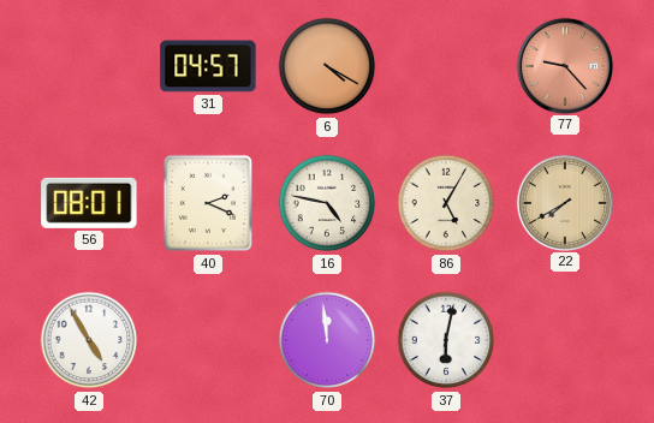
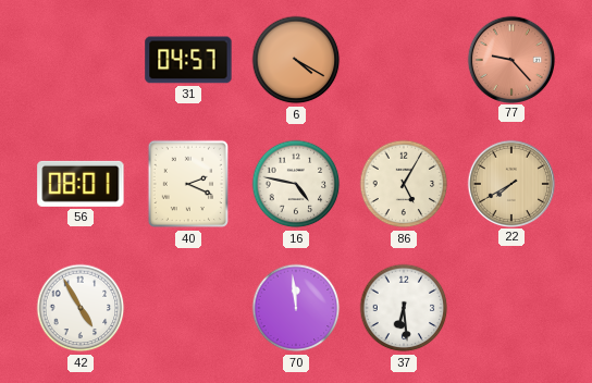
37: 6:02 -> 6:29 (404, 308)
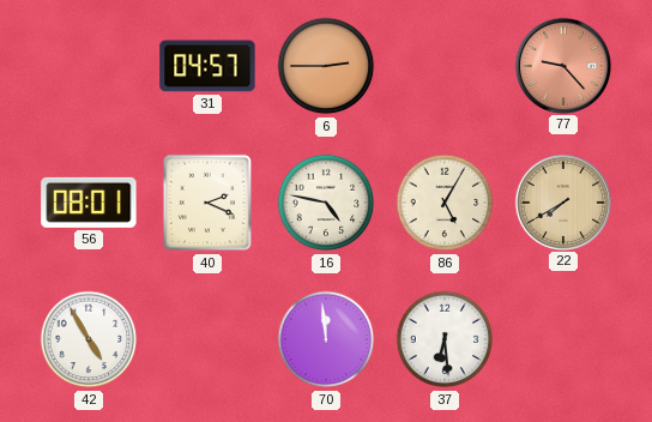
6: 4:20 -> 2:45 (326, 66)
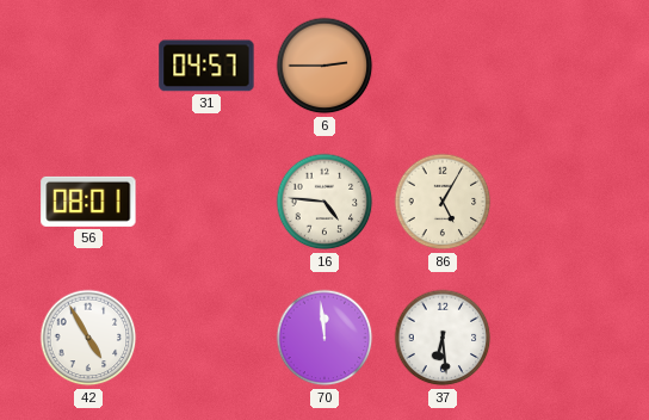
77: 9:23 -> none (562, 65)
40: 2:19 -> none (206, 203)
16: 4:47 -> 4:46 (324, 202)
22: 7:40 -> none (562, 201)
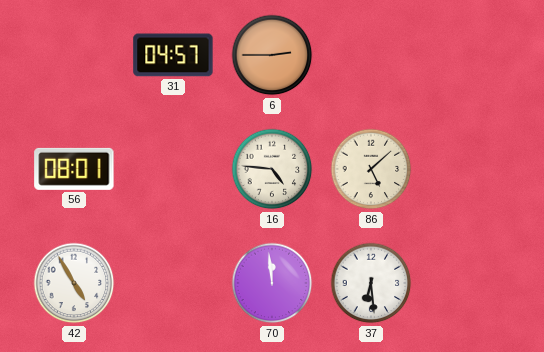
86: 5:05 -> 5:08 (371, 169)
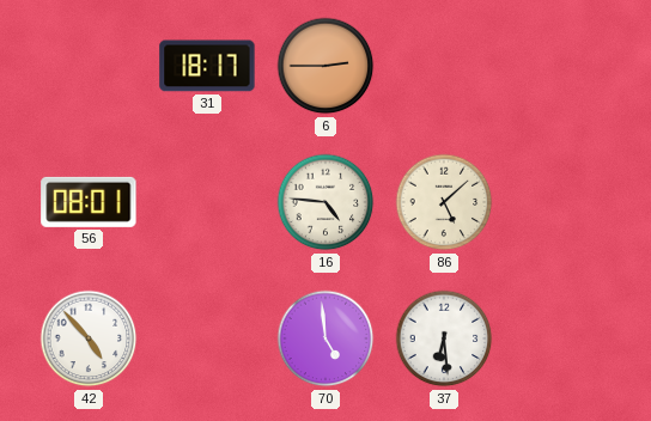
31: 04:57 -> 18:17 (207, 66)
42: 4:55 -> 4:53 (89, 338)
70: 11:59 -> 4:59 (325, 338)
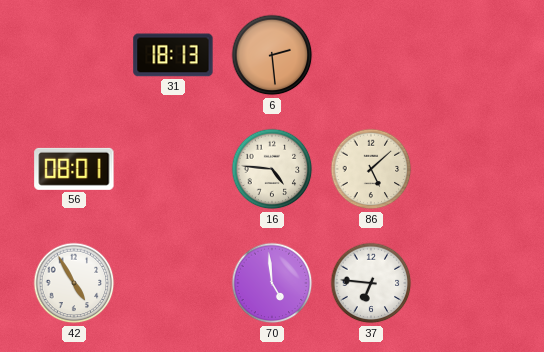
31: 18:17 -> 18:13 (173, 55)
6: 2:45 -> 2:29 (272, 55)
42: 4:53 -> 4:55 (74, 283)
37: 6:29 -> 6:46 (371, 283)
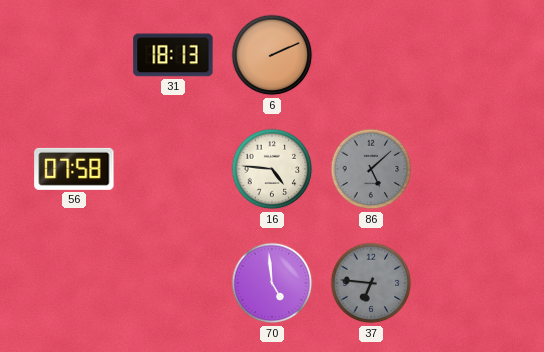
6: 2:29 -> 2:11 (272, 55)
56: 08:01 -> 07:58 (74, 169)
86 dial: cream -> grey (371, 169)
42: 4:55 -> none (74, 283)
37 dial: white -> grey (371, 283)
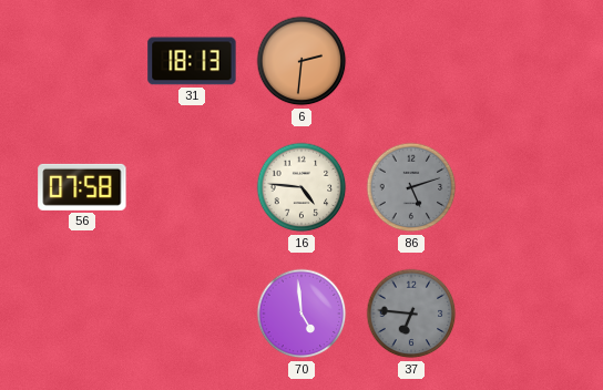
6: 2:11 -> 2:31 (301, 61)
86: 5:08 -> 5:12 (411, 187)
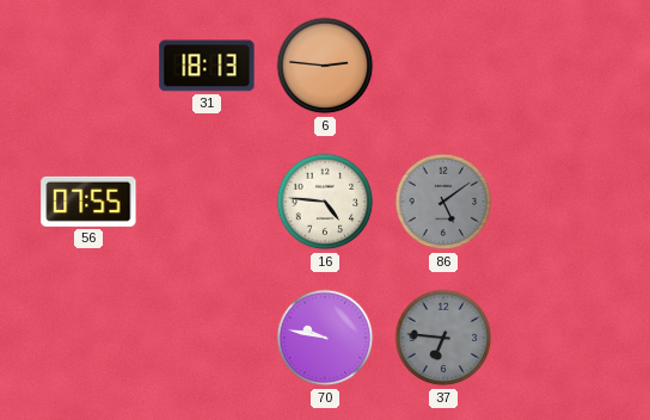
6: 2:31 -> 2:46 (325, 66)
56: 07:58 -> 07:55 (88, 202)
86: 5:12 -> 5:09 (443, 202)
70: 4:59 -> 9:47 (325, 338)
